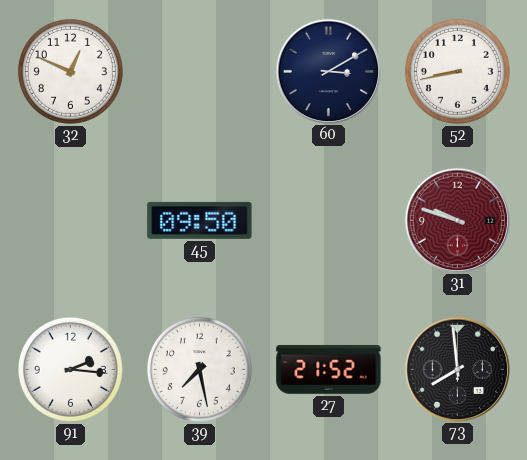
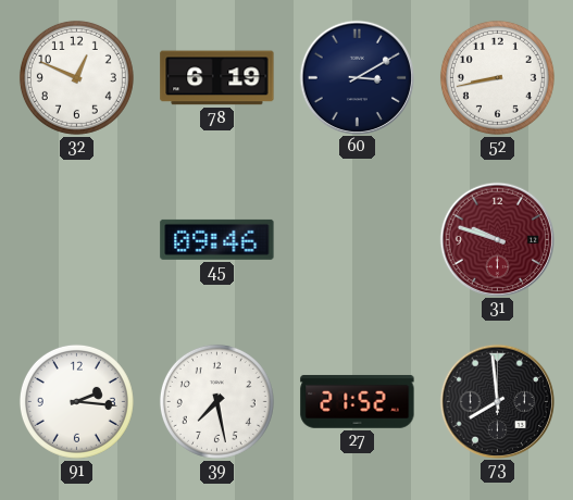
78: none -> 6:19 (217, 78)
45: 09:50 -> 09:46 (217, 239)
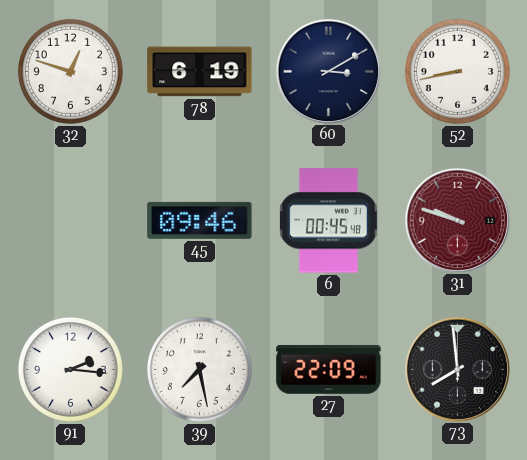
32: 12:49 -> 12:48 (70, 71)
6: none -> 00:45 (328, 221)
27: 21:52 -> 22:09 (329, 370)
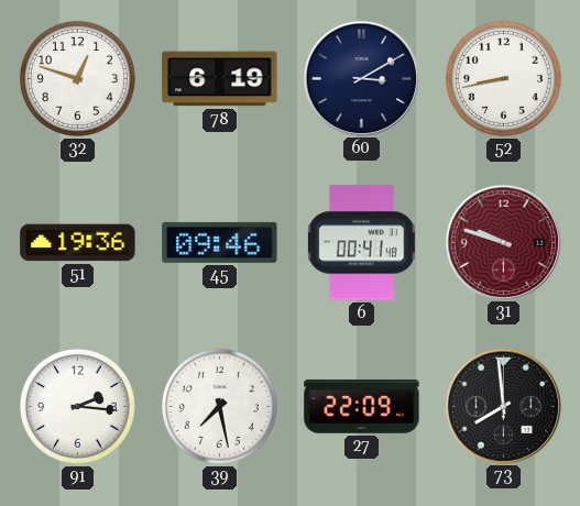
51: none -> 19:36 (78, 243)
6: 00:45 -> 00:41 (361, 243)
